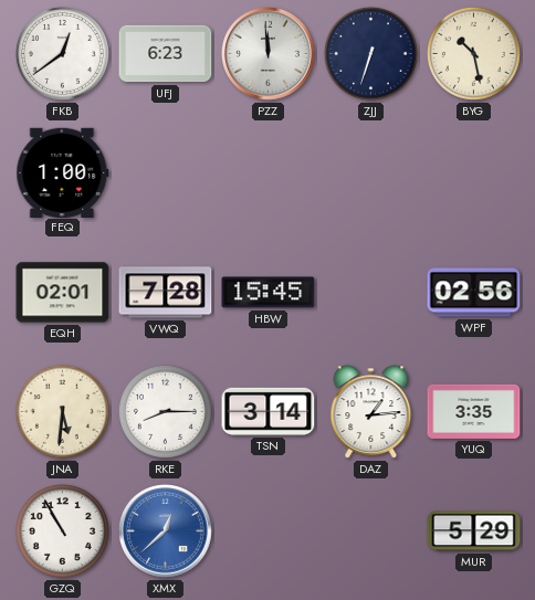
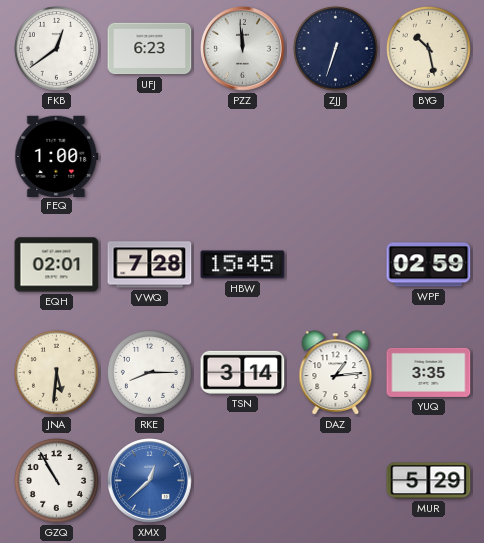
WPF: 02:56 -> 02:59 (429, 265)
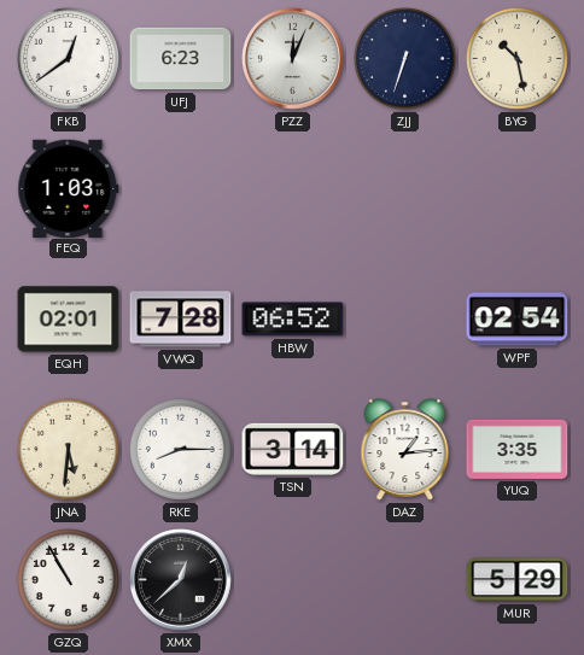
PZZ: 11:59 -> 12:04 (293, 59)
FEQ: 1:00 -> 1:03 (69, 188)
HBW: 15:45 -> 06:52 (293, 320)
WPF: 02:59 -> 02:54 (518, 320)
XMX dial: blue -> black (181, 580)
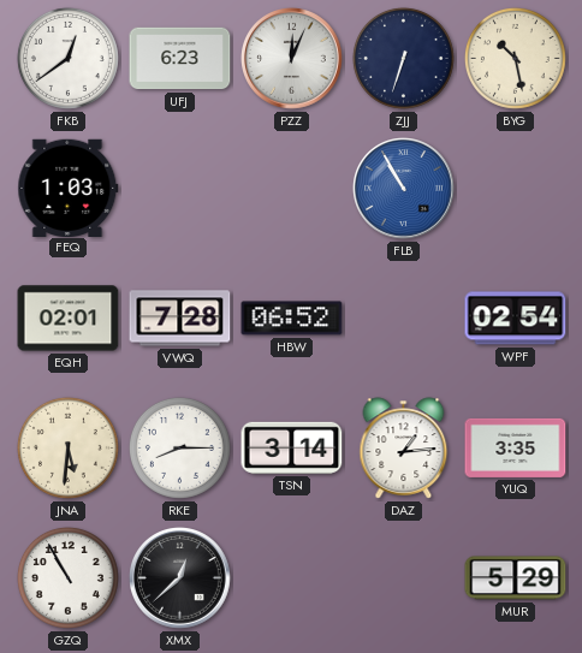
FLB: none -> 10:55 (404, 189)
